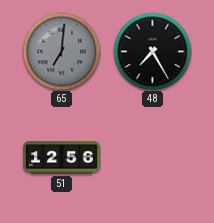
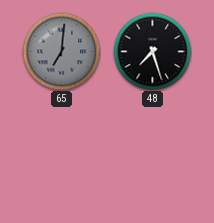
48: 7:25 -> 7:27 (152, 51)
51: 12:56 -> none (62, 158)
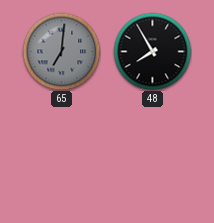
48: 7:27 -> 7:55 (152, 51)
